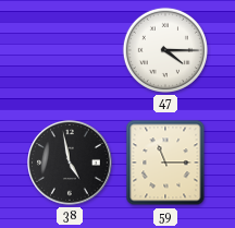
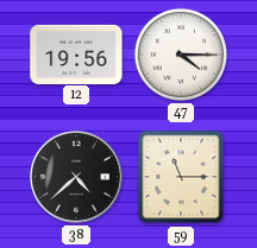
12: none -> 19:56 (76, 53)
38: 4:58 -> 4:38 (77, 178)
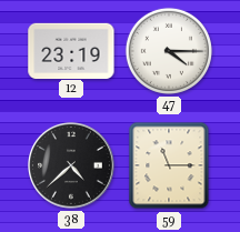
12: 19:56 -> 23:19 (71, 50)
